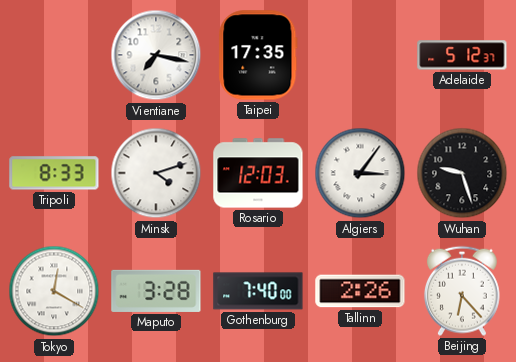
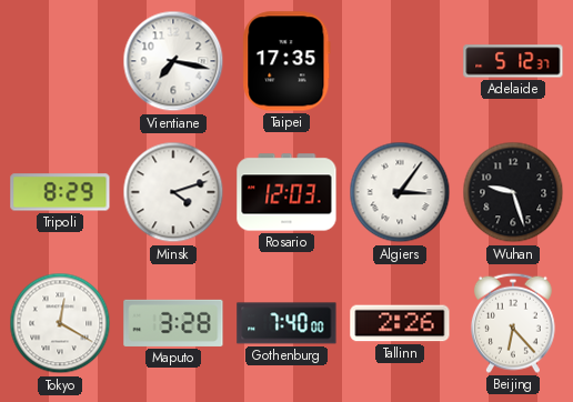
Tripoli: 8:33 -> 8:29 (60, 192)
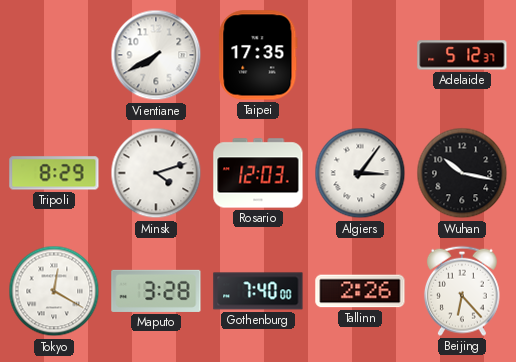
Vientiane: 7:17 -> 7:40 (156, 55)
Wuhan: 9:27 -> 10:17 (462, 173)
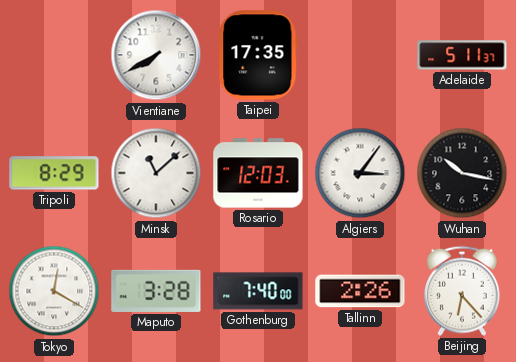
Adelaide: 5:12 -> 5:11 (462, 55)
Minsk: 4:12 -> 11:08 (156, 173)
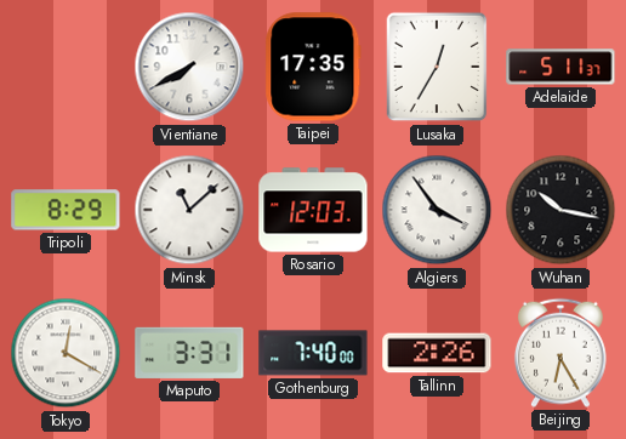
Lusaka: none -> 12:35 (437, 67)
Algiers: 3:06 -> 3:54 (437, 210)
Maputo: 3:28 -> 3:31 (189, 353)
Beijing: 6:23 -> 6:25 (560, 353)
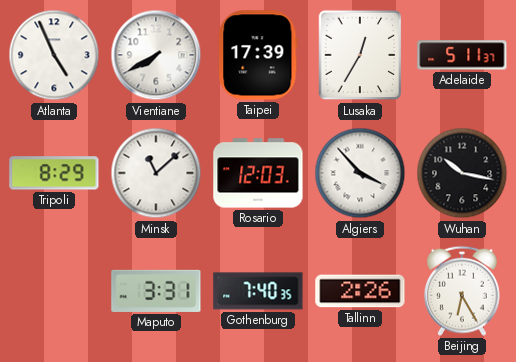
Atlanta: none -> 4:56 (54, 55)
Taipei: 17:35 -> 17:39 (258, 55)
Algiers: 3:54 -> 3:53 (360, 173)
Tokyo: 12:20 -> none (66, 353)
Gothenburg: 7:40:00 -> 7:40:35 (258, 291)
